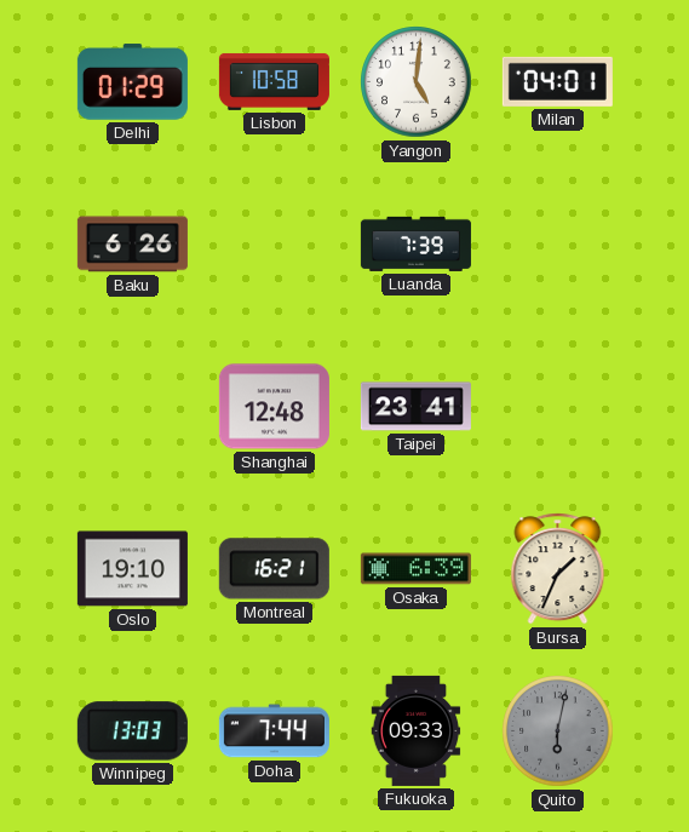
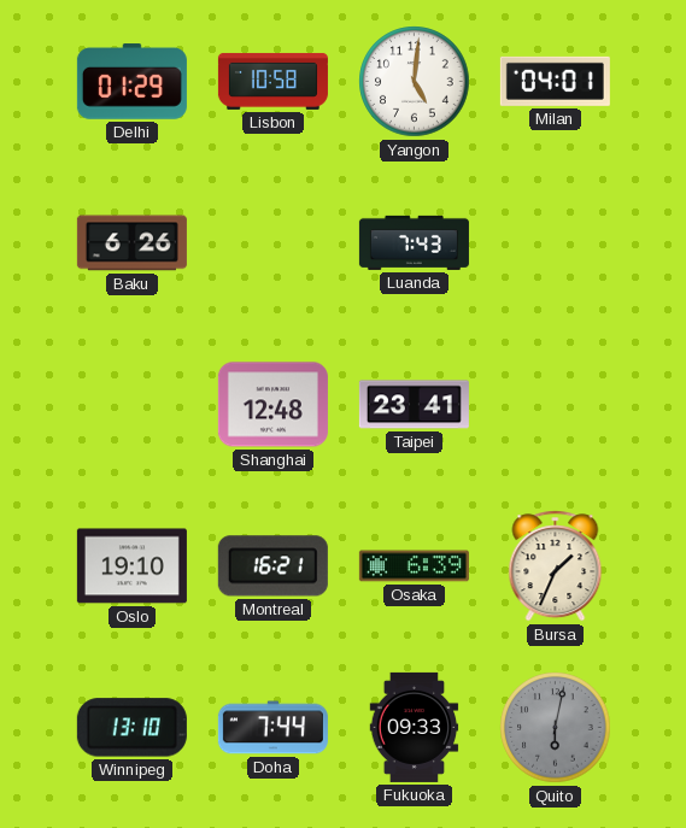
Luanda: 7:39 -> 7:43 (414, 242)
Winnipeg: 13:03 -> 13:10 (131, 728)
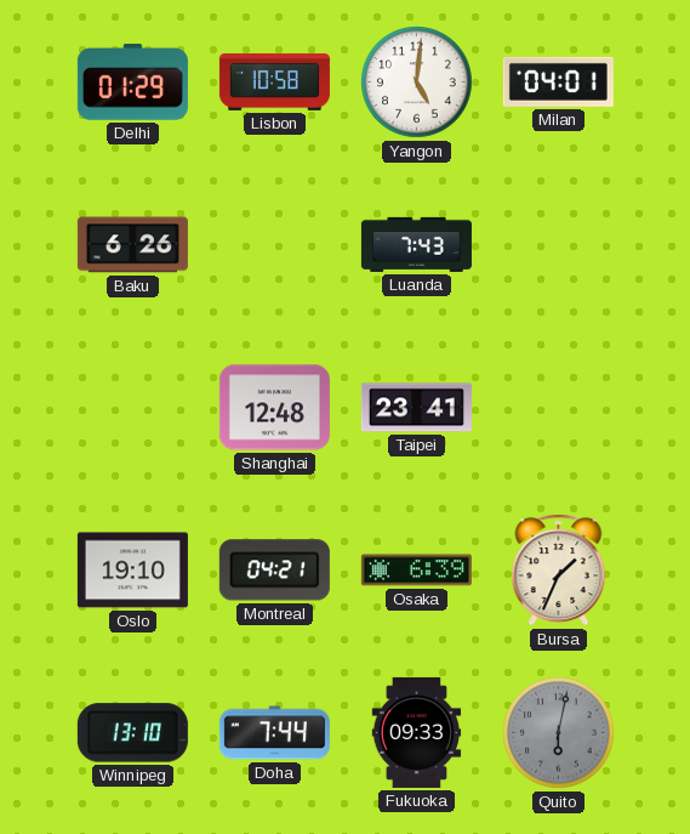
Montreal: 16:21 -> 04:21 (274, 571)
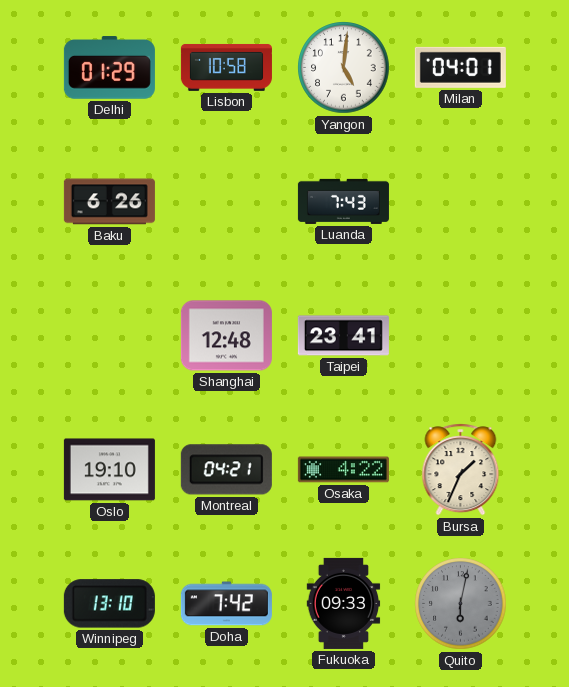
Osaka: 6:39 -> 4:22 (343, 470)
Doha: 7:44 -> 7:42 (226, 604)
